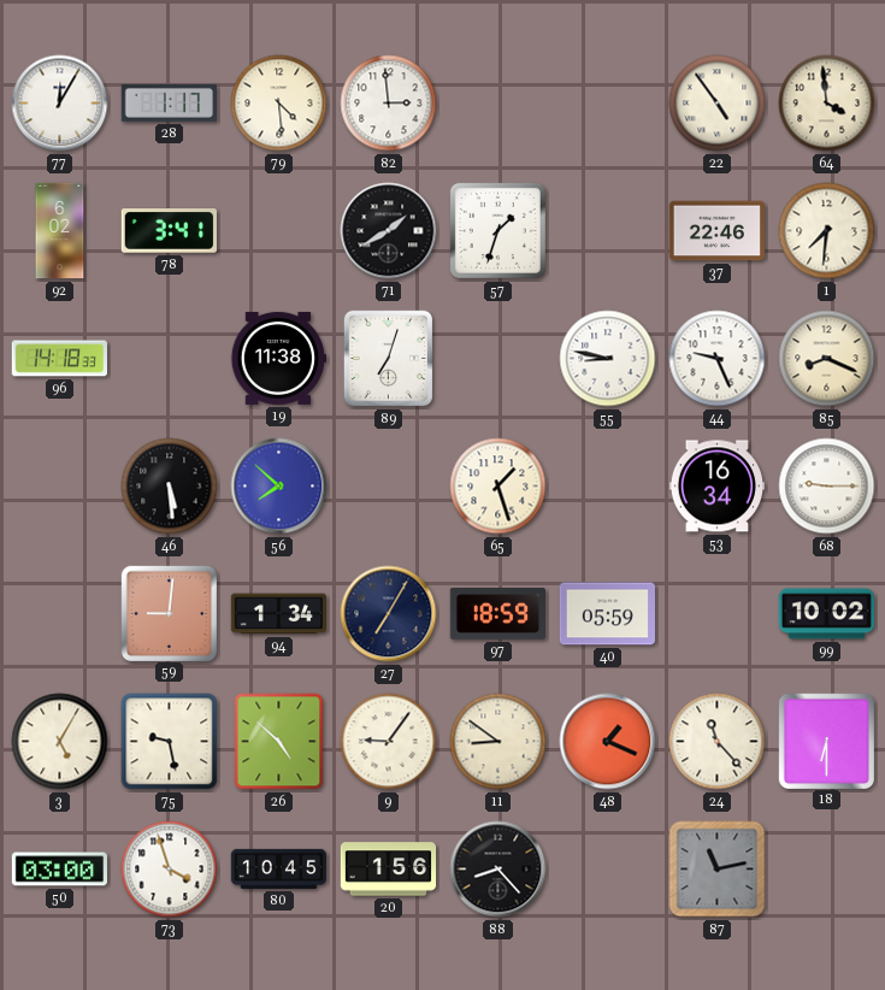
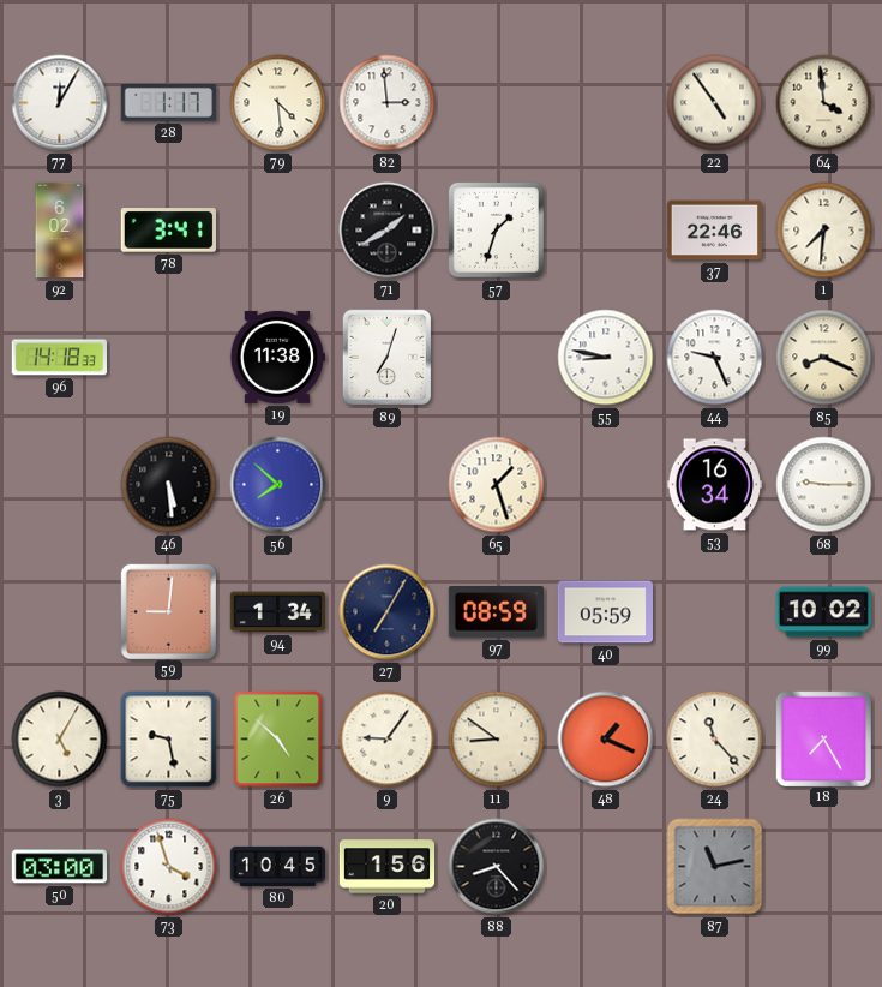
97: 18:59 -> 08:59 (496, 612)
18: 6:30 -> 7:25 (823, 738)
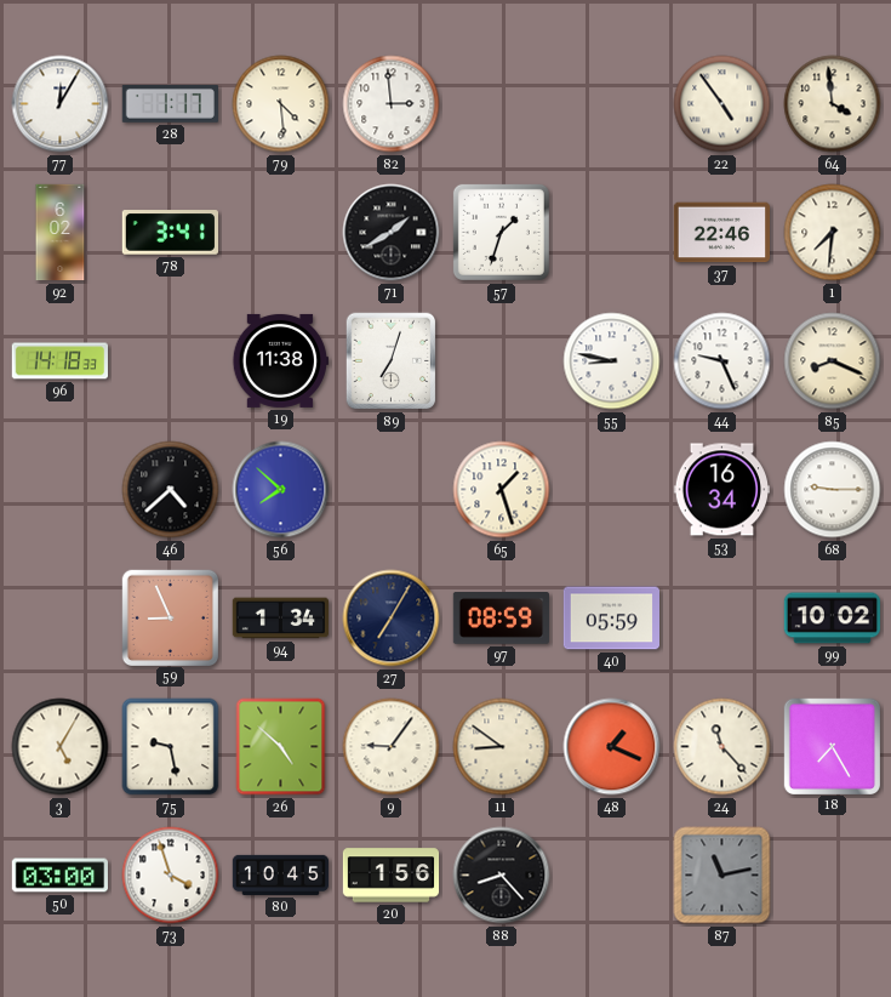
46: 5:29 -> 4:38 (171, 490)
59: 9:01 -> 8:56 (170, 617)
